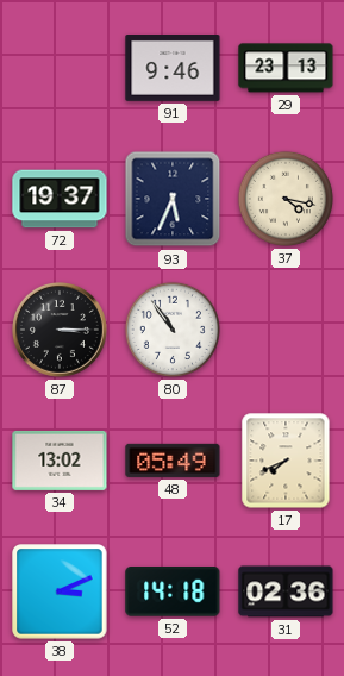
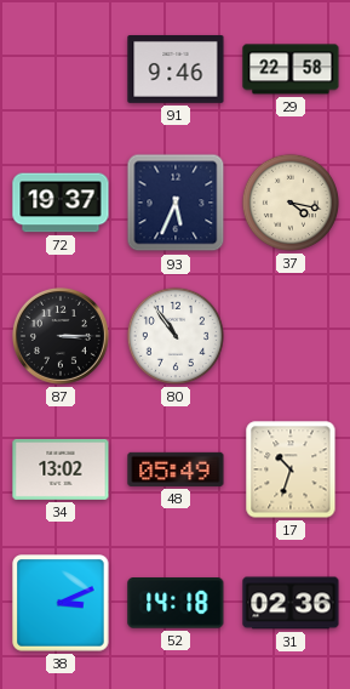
29: 23:13 -> 22:58 (291, 69)
17: 7:41 -> 10:33 (291, 469)
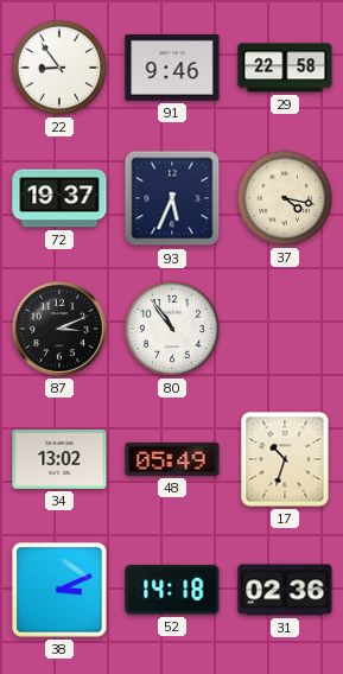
22: none -> 8:54 (59, 68)
87: 3:15 -> 3:11 (59, 329)
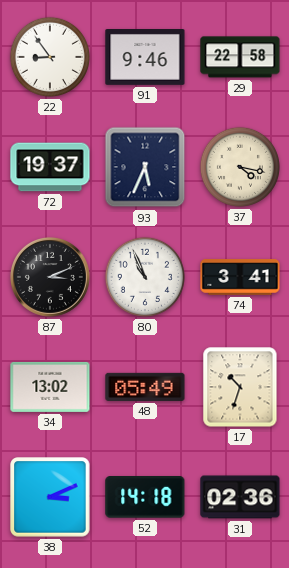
80: 10:54 -> 10:56 (145, 277)
74: none -> 3:41 (240, 277)
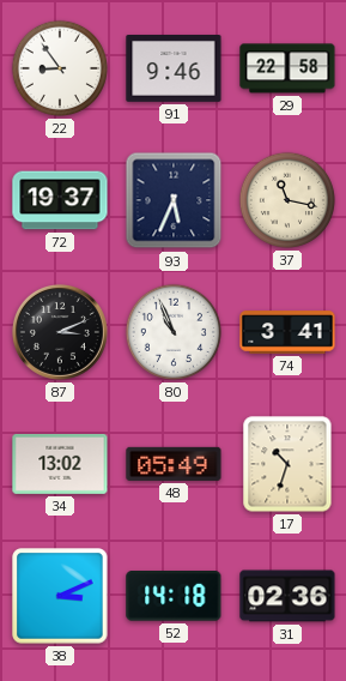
37: 4:17 -> 11:17 (287, 200)
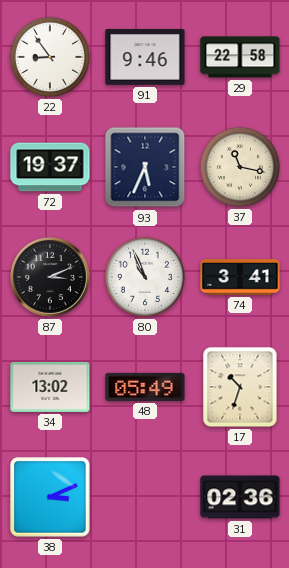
52: 14:18 -> none (174, 596)
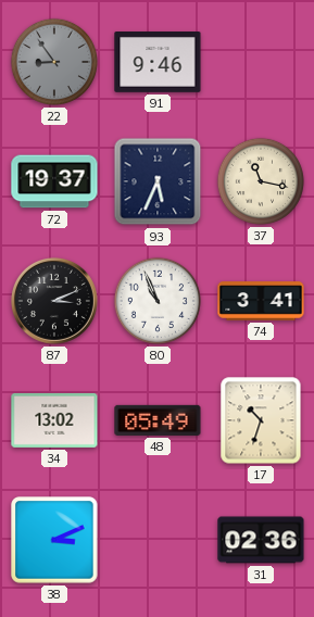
22 dial: white -> grey (54, 62)
29: 22:58 -> none (240, 57)
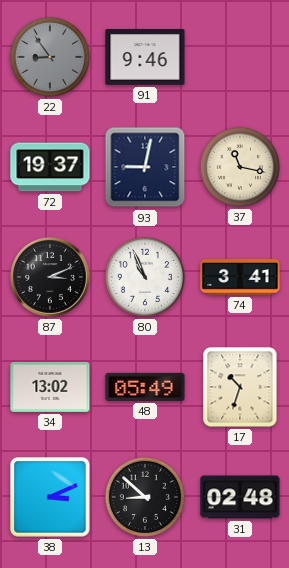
93: 5:34 -> 9:02 (145, 167)
13: none -> 8:52 (145, 497)
31: 02:36 -> 02:48 (240, 497)
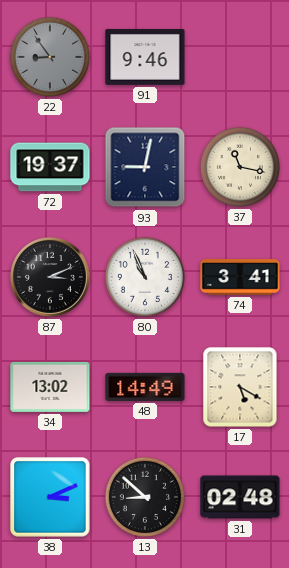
48: 05:49 -> 14:49 (145, 387)
17: 10:33 -> 5:20 (240, 387)
